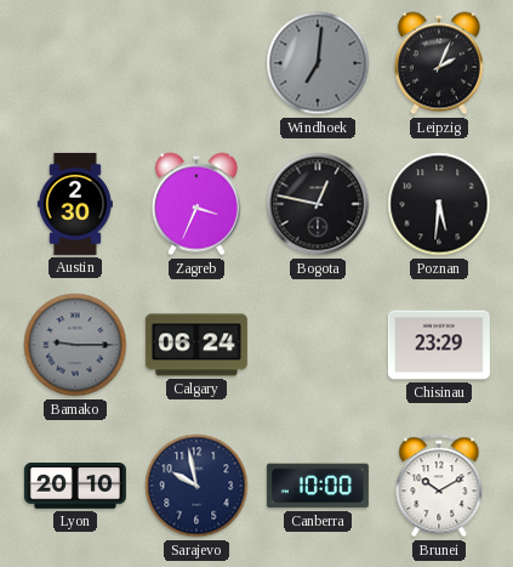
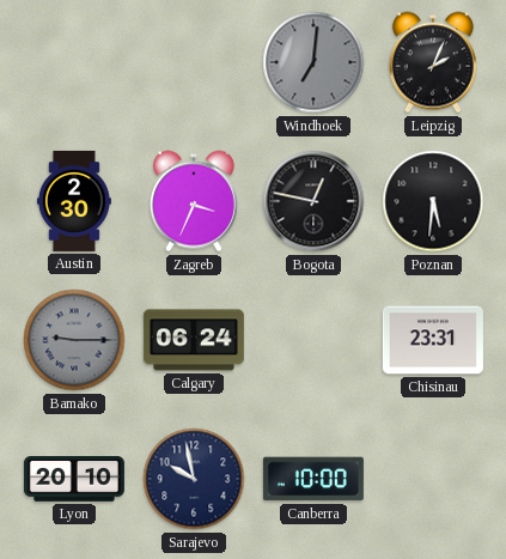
Chisinau: 23:29 -> 23:31 (433, 340)
Brunei: 10:10 -> none (439, 486)
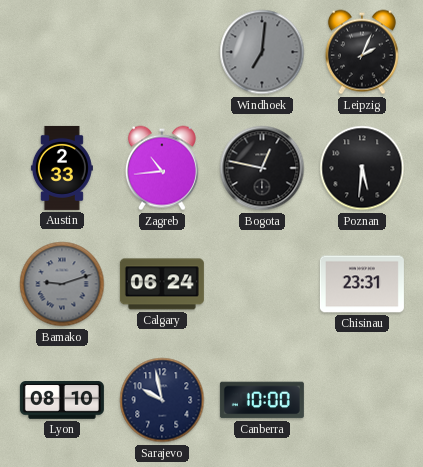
Austin: 2:30 -> 2:33 (62, 168)
Zagreb: 3:34 -> 10:44 (162, 168)
Bamako: 9:15 -> 9:12 (62, 284)
Lyon: 20:10 -> 08:10 (62, 401)
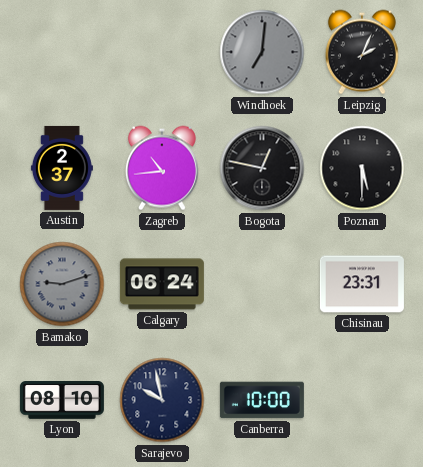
Austin: 2:33 -> 2:37 (62, 168)
Poznan: 5:31 -> 5:30 (362, 168)
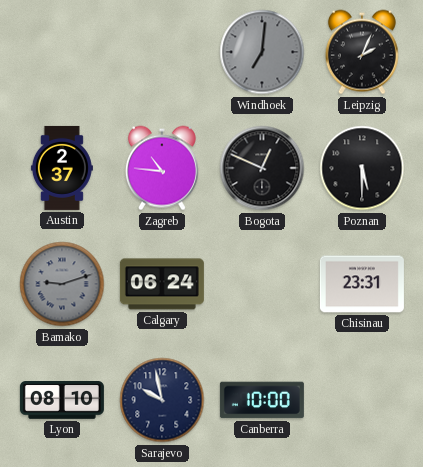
Zagreb: 10:44 -> 10:46 (162, 168)
Bogota: 12:47 -> 12:49 (262, 168)
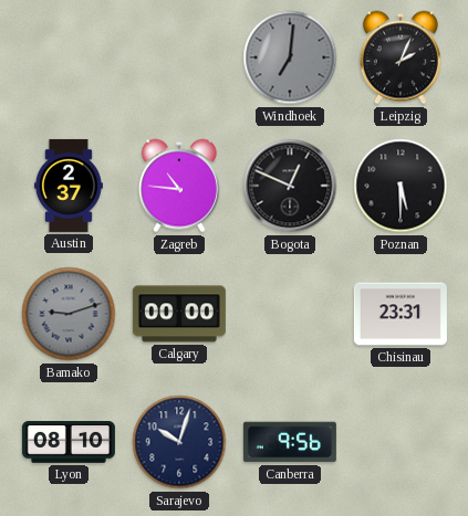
Calgary: 06:24 -> 00:00 (179, 314)
Sarajevo: 9:58 -> 10:03 (179, 442)
Canberra: 10:00 -> 9:56 (290, 442)
